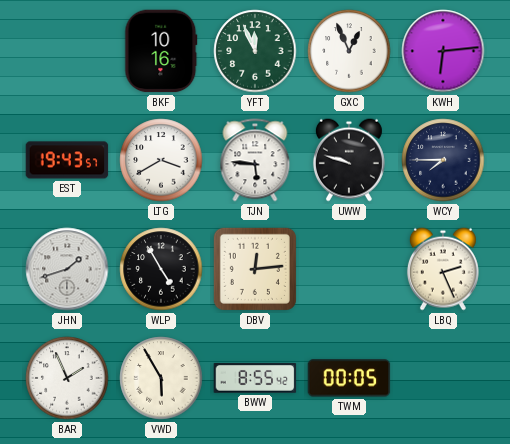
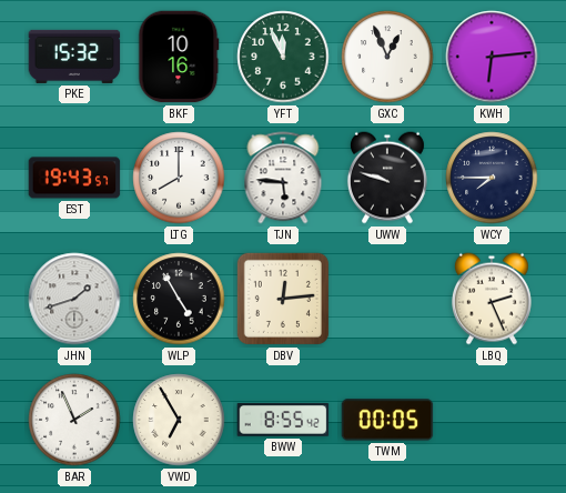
PKE: none -> 15:32 (74, 57)
LTG: 3:40 -> 8:00 (179, 178)
VWD: 5:55 -> 6:55 (179, 420)
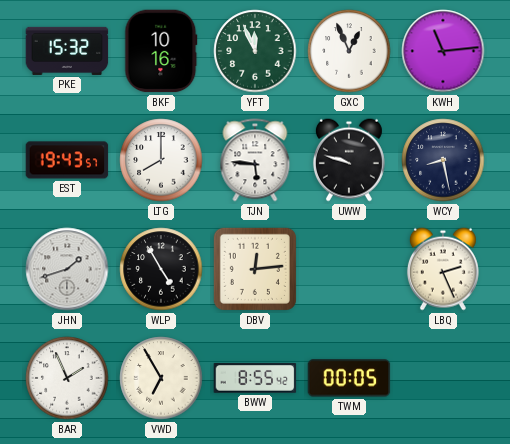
KWH: 6:14 -> 11:14 (443, 51)
WCY: 7:45 -> 8:28 (443, 160)
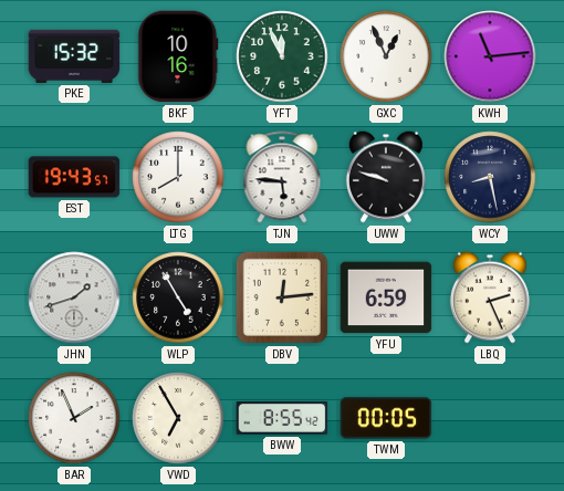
YFU: none -> 6:59 (386, 297)
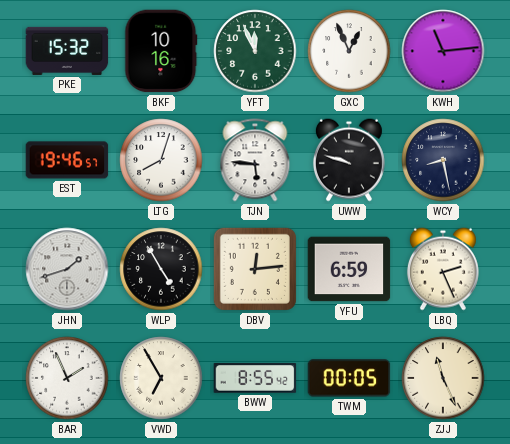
EST: 19:43 -> 19:46 (67, 160)
LTG: 8:00 -> 8:03 (161, 160)
ZJJ: none -> 11:26 (443, 378)
